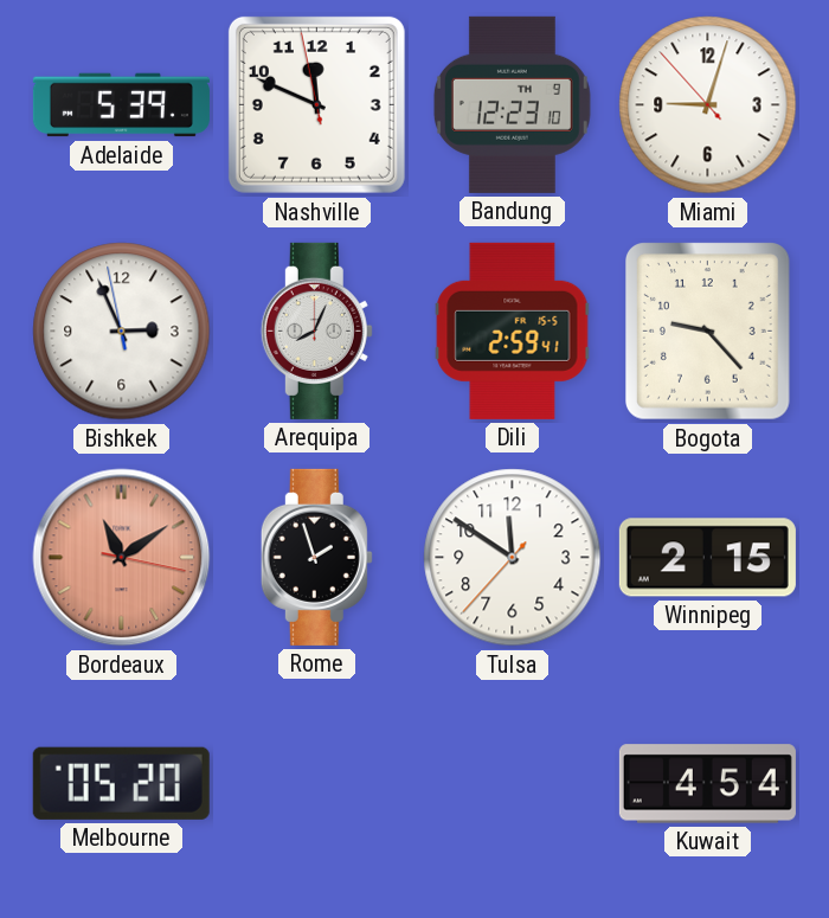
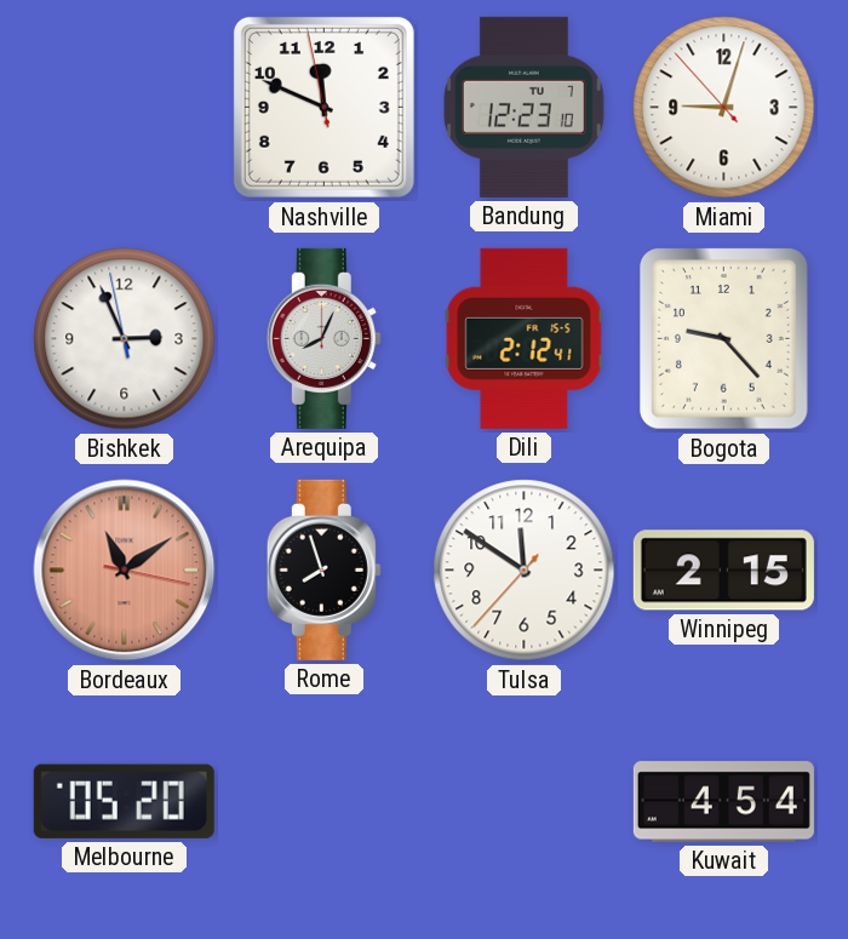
Adelaide: 5:39 -> none (121, 105)
Bandung date: TH 9 -> TU 7 (523, 107)
Dili: 2:59 -> 2:12 (525, 338)
Rome: 1:57 -> 7:57 (323, 569)
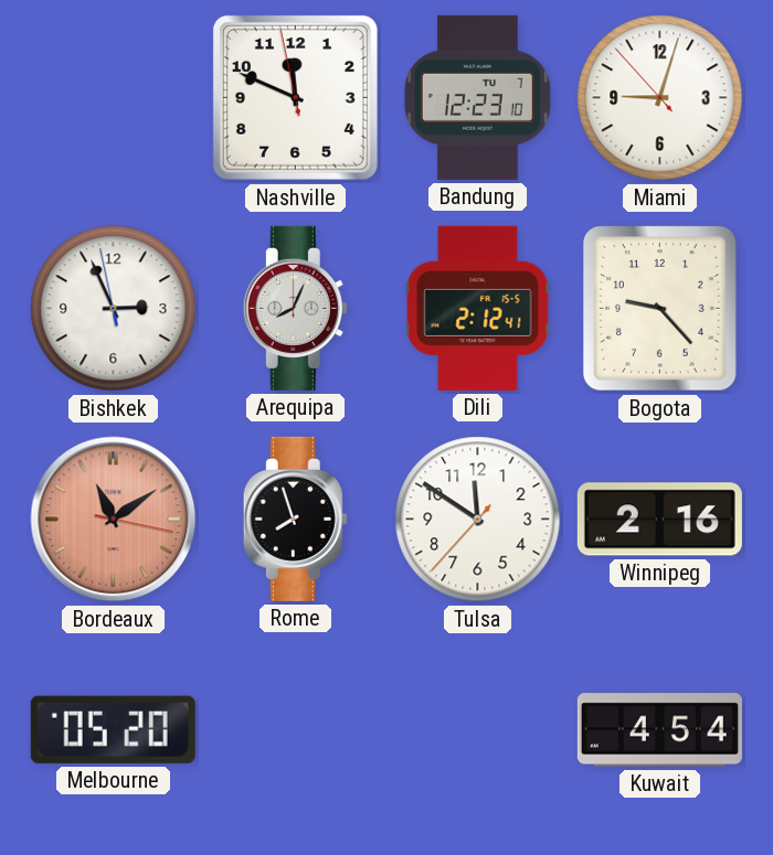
Winnipeg: 2:15 -> 2:16 (659, 520)
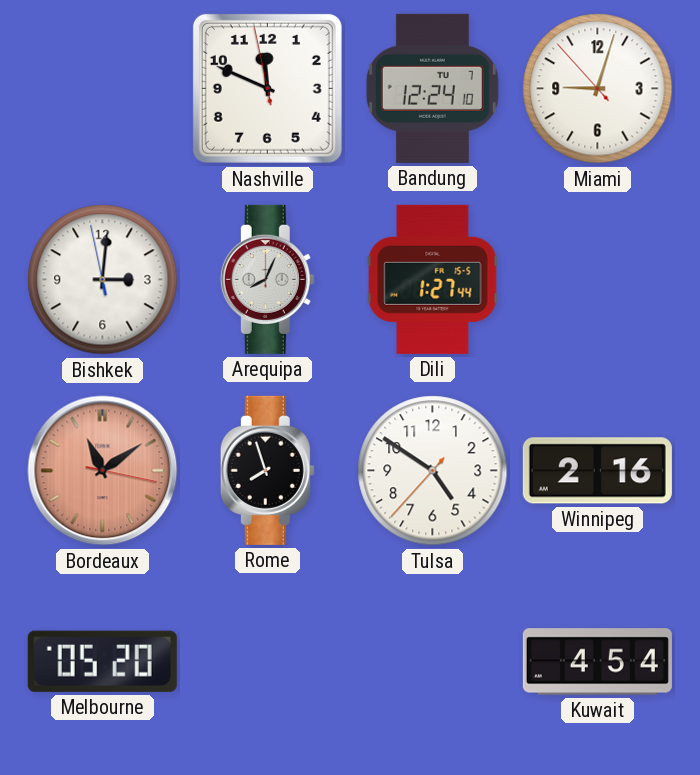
Bandung: 12:23 -> 12:24 (432, 88)
Bishkek: 2:55 -> 3:00 (103, 280)
Dili: 2:12 -> 1:27 (433, 279)
Bogota: 9:23 -> none (660, 309)
Tulsa: 11:50 -> 4:50 (433, 471)
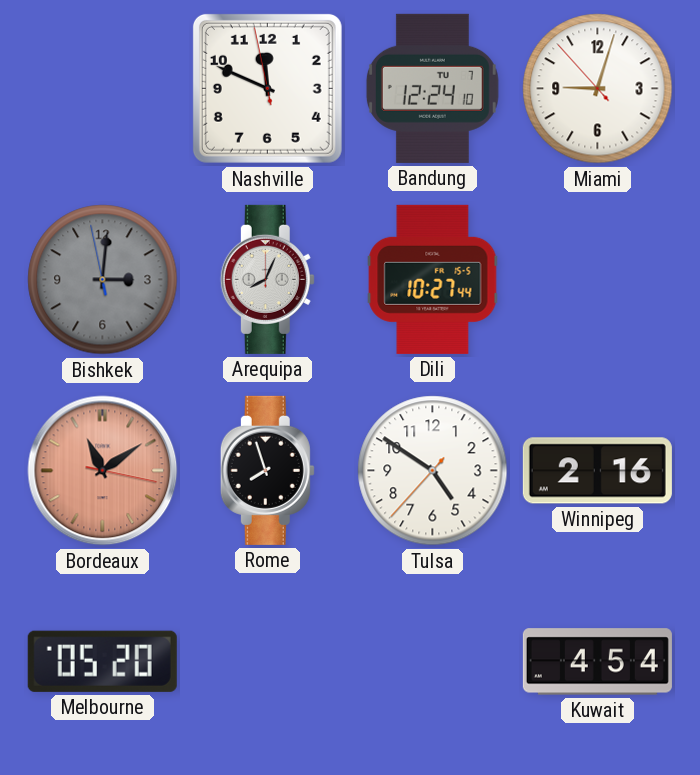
Bishkek dial: white -> grey (103, 280)
Dili: 1:27 -> 10:27 (433, 279)
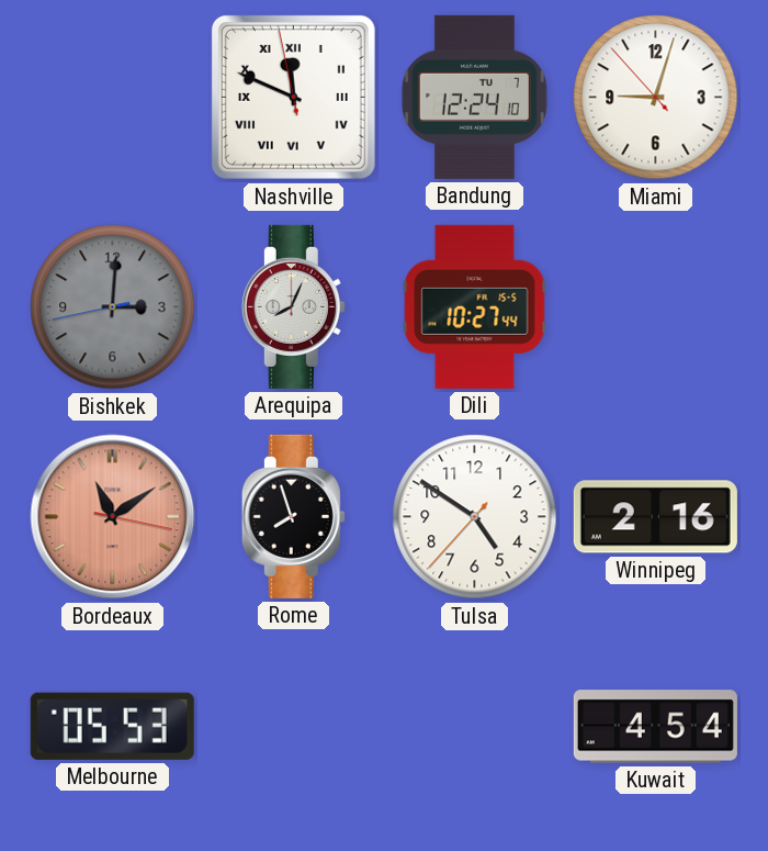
Nashville numerals: Arabic -> Roman (293, 97)
Bishkek: 3:00:58 -> 3:00:43 (113, 307)
Melbourne: 05:20 -> 05:53 (112, 726)
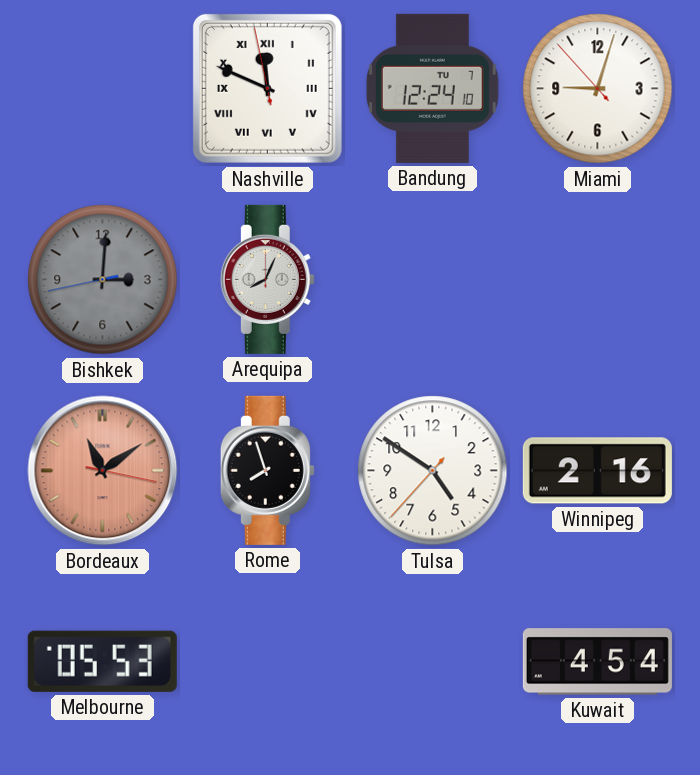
Dili: 10:27 -> none (475, 306)
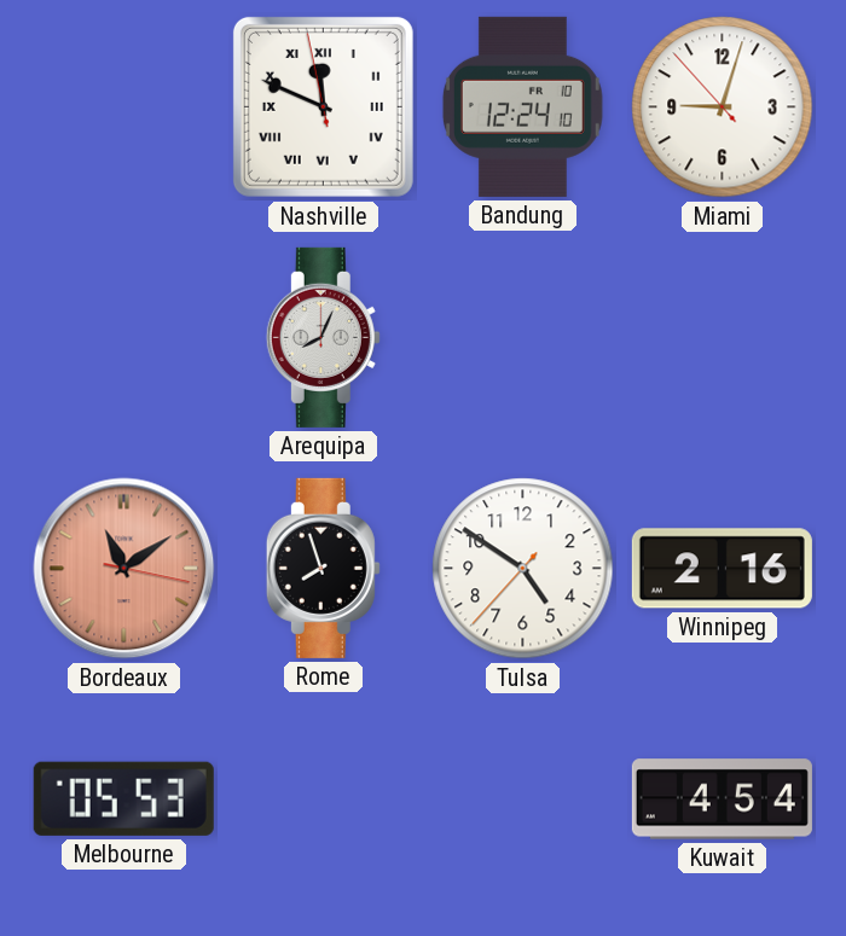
Bandung date: TU 7 -> FR 10 (522, 106)
Bishkek: 3:00 -> none (103, 280)
